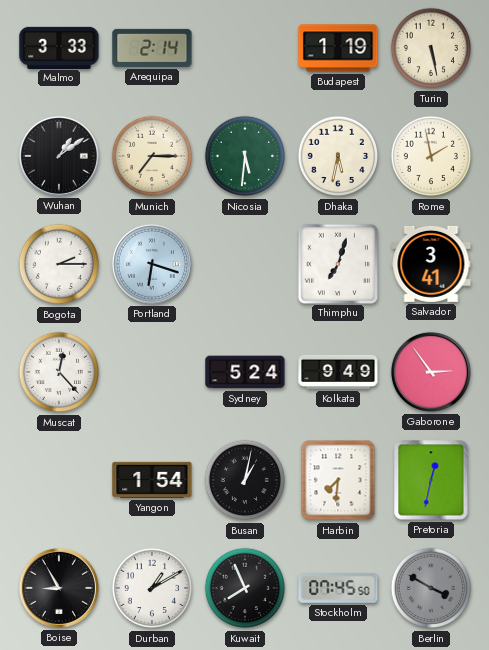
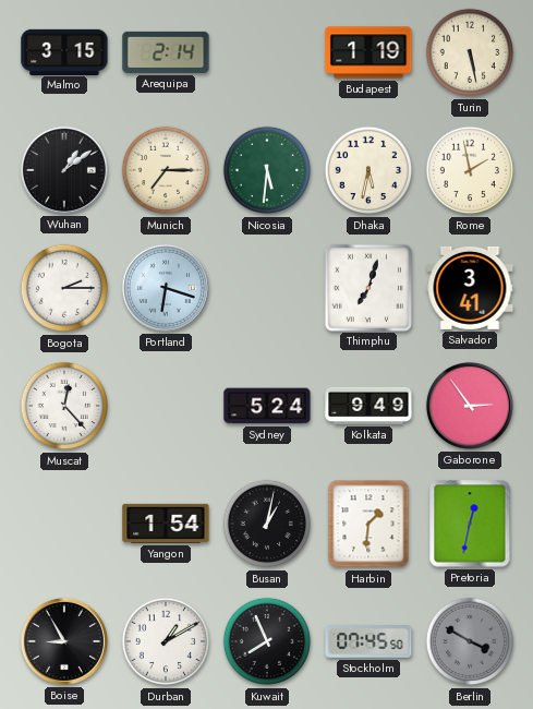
Malmo: 3:33 -> 3:15 (64, 51)
Harbin: 7:31 -> 1:31 (368, 524)
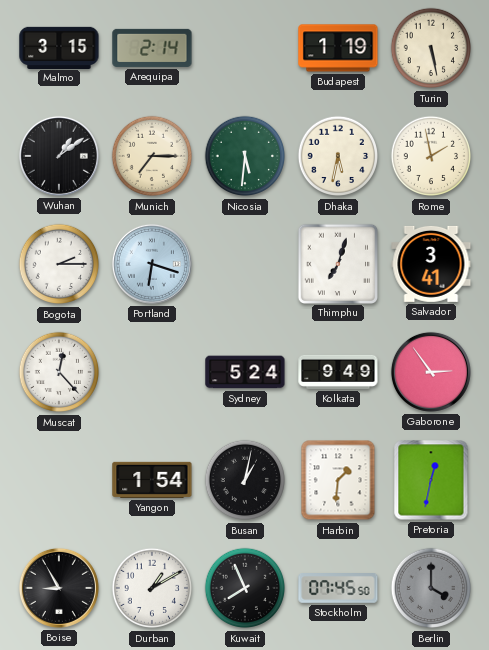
Berlin: 3:50 -> 4:00 (431, 588)
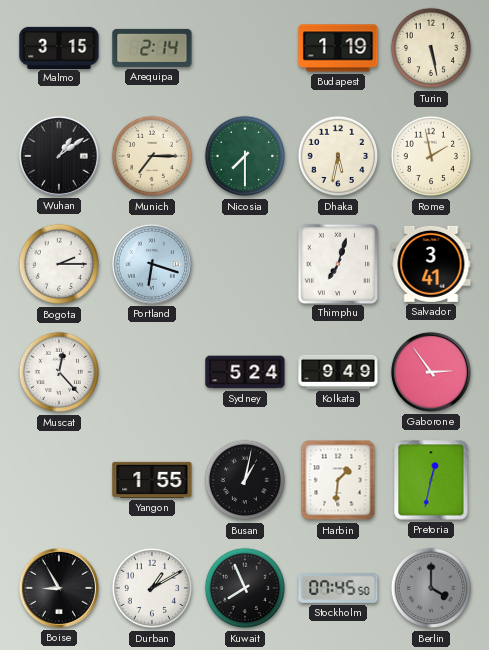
Nicosia: 5:31 -> 7:30 (245, 156)
Yangon: 1:54 -> 1:55 (152, 480)
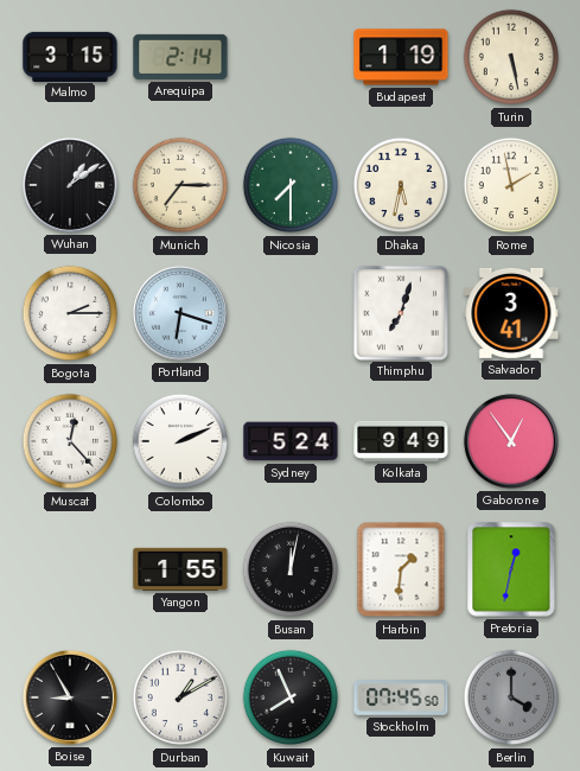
Colombo: none -> 2:11 (180, 441)
Gaborone: 2:54 -> 12:54 (511, 441)
Busan: 1:02 -> 12:02 (291, 569)
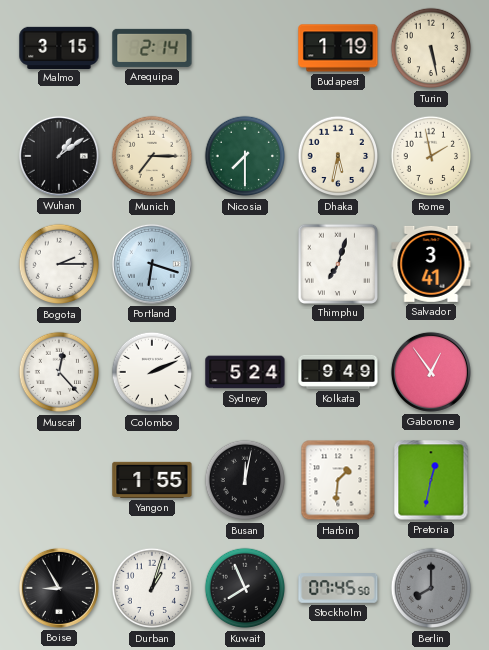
Durban: 1:10 -> 1:03 (152, 588)
Berlin: 4:00 -> 8:00 (431, 588)
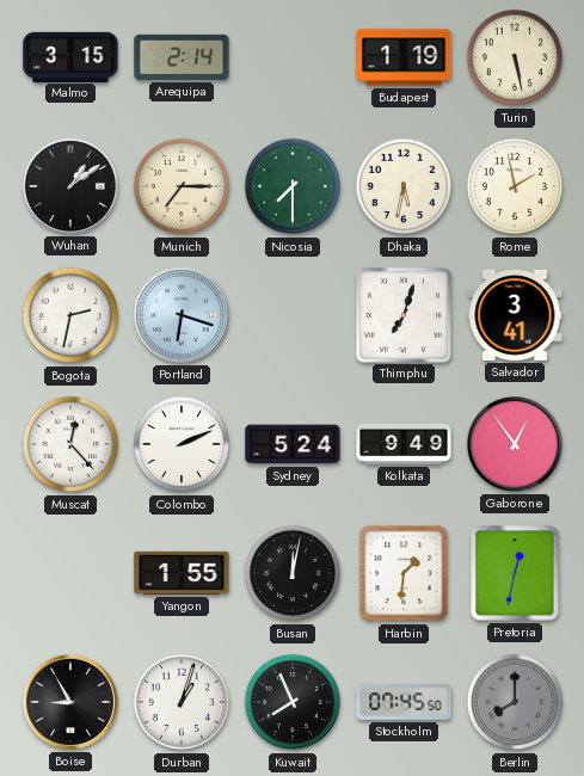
Bogota: 2:15 -> 2:32 (70, 315)
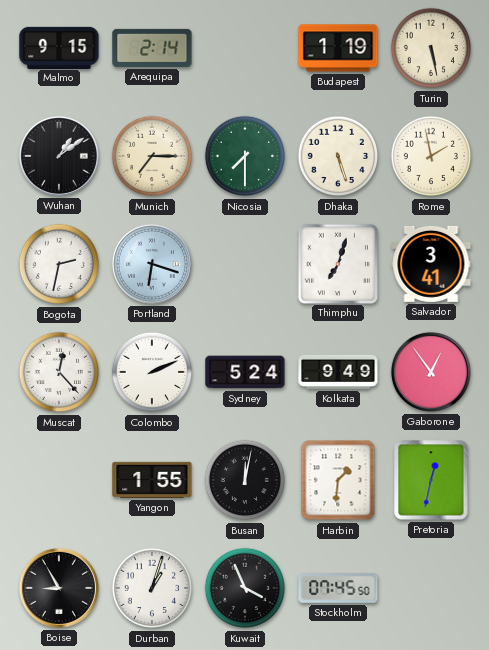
Malmo: 3:15 -> 9:15 (59, 47)
Dhaka: 5:32 -> 5:27 (338, 156)
Kuwait: 7:56 -> 3:56 (245, 588)
Berlin: 8:00 -> none (515, 702)
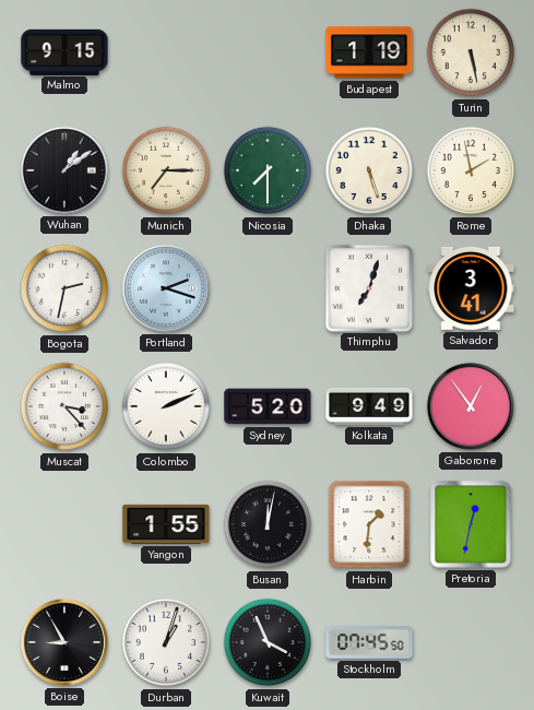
Arequipa: 2:14 -> none (152, 48)
Portland: 6:18 -> 2:18 (166, 288)
Muscat: 12:23 -> 3:23 (64, 406)
Sydney: 5:24 -> 5:20 (268, 406)
